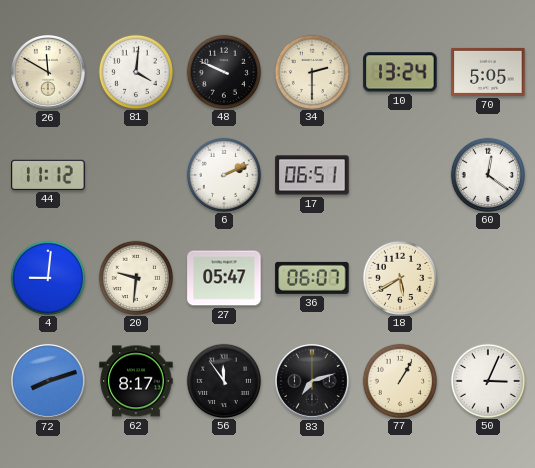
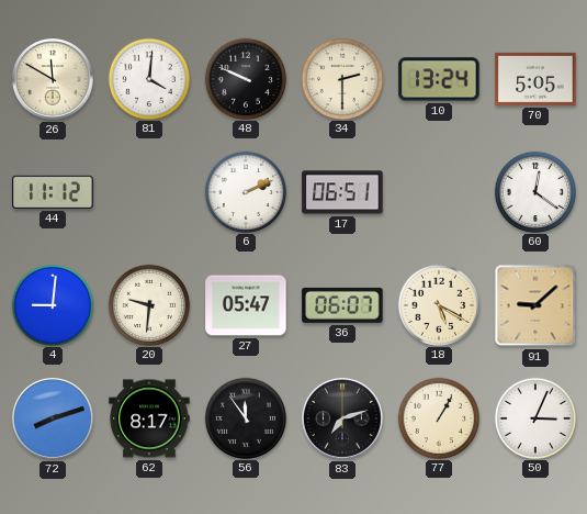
18: 5:40 -> 5:20 (438, 304)
91: none -> 9:08 (535, 305)
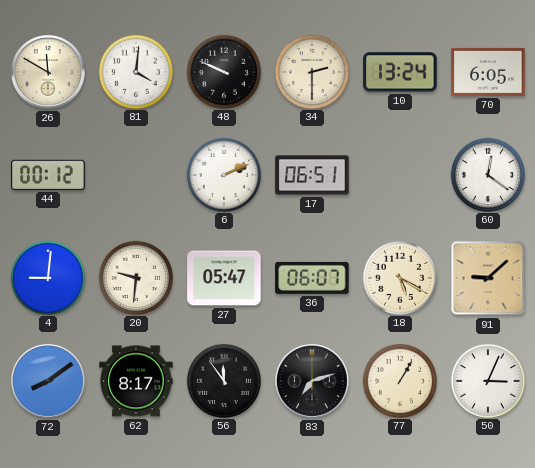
70: 5:05 -> 6:05 (488, 72)
44: 11:12 -> 00:12 (48, 175)
72: 8:12 -> 8:09 (49, 382)
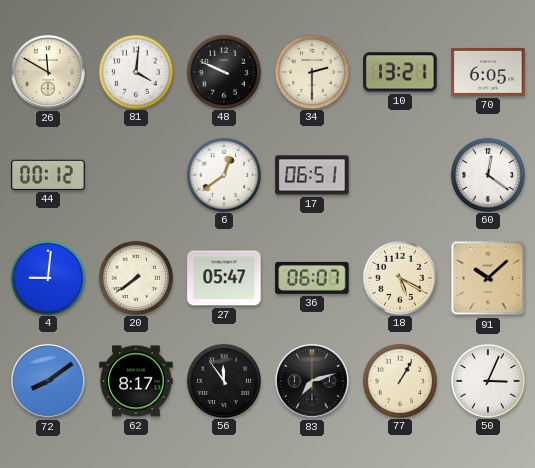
10: 13:24 -> 13:21 (400, 72)
6: 2:11 -> 12:39 (223, 174)
20: 9:31 -> 7:39 (135, 277)
91: 9:08 -> 10:08 (488, 278)
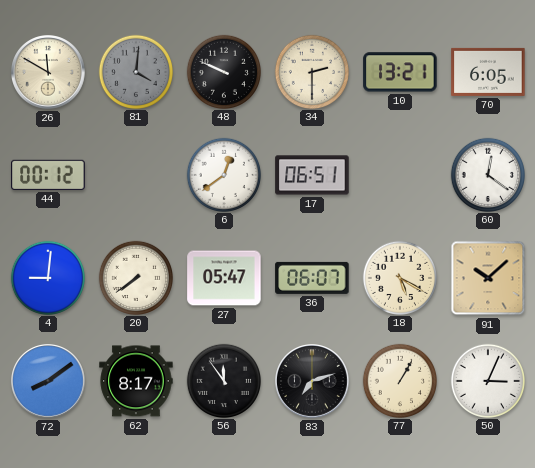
81 dial: white -> grey (135, 71)
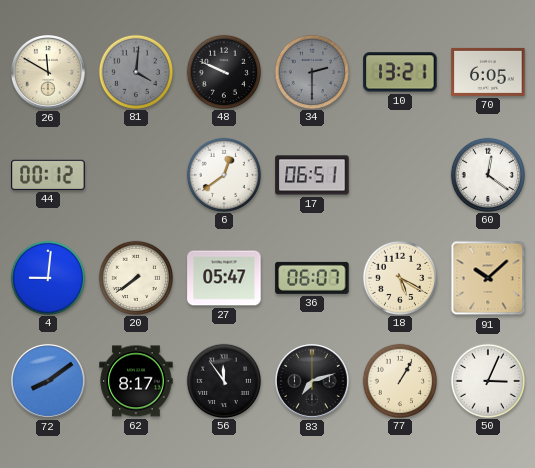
34 dial: cream -> grey (311, 71)
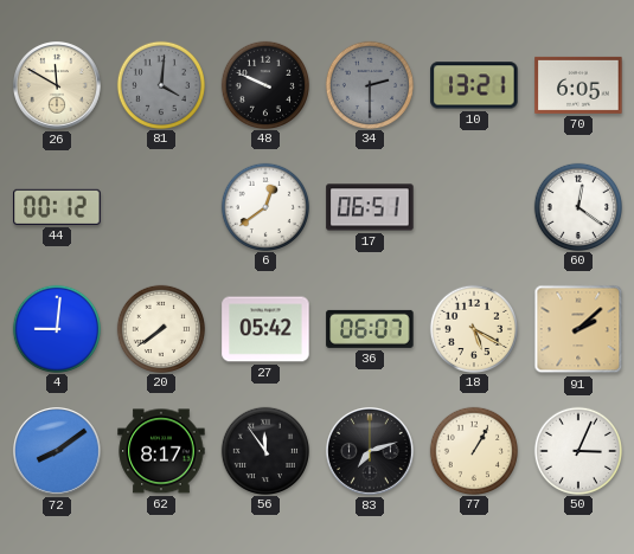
27: 05:47 -> 05:42 (265, 329)
91: 10:08 -> 2:08 (578, 329)
